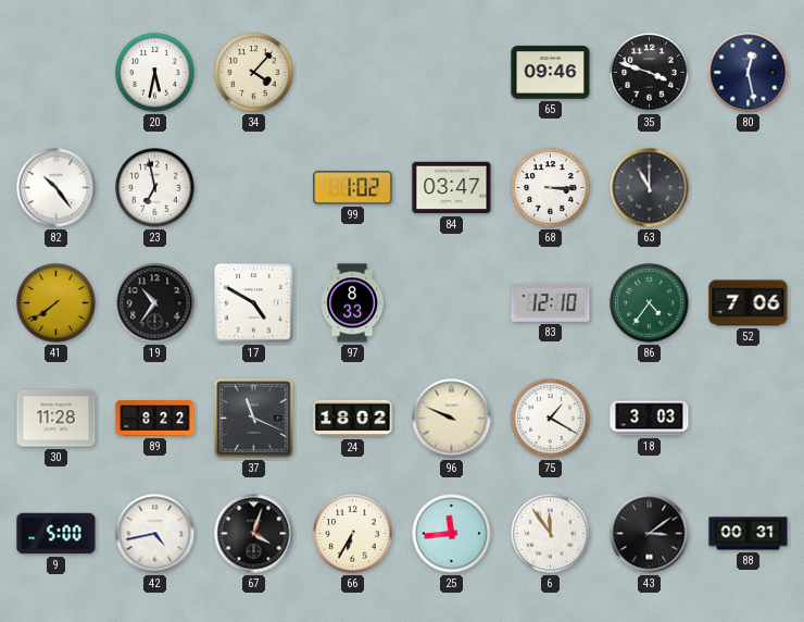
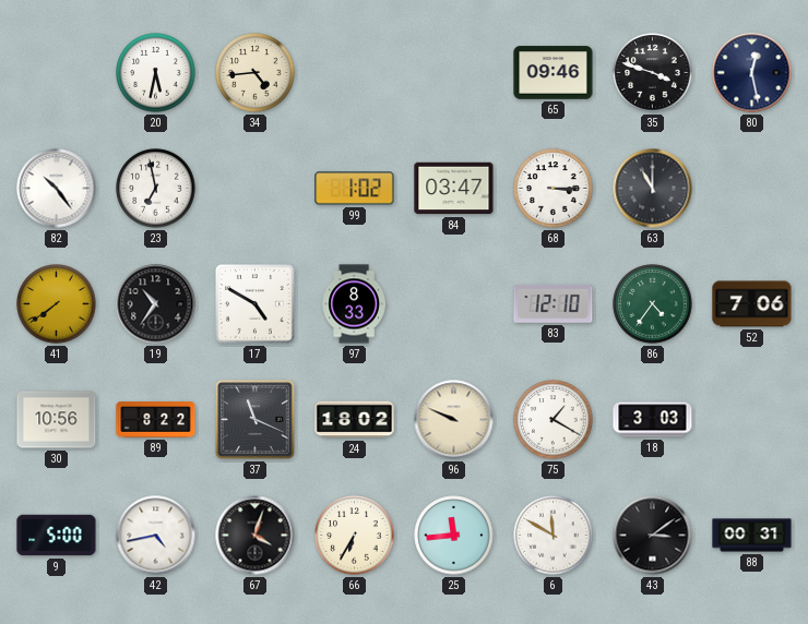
34: 4:07 -> 4:44 (256, 73)
30: 11:28 -> 10:56 (57, 420)
6: 11:54 -> 11:50 (554, 536)
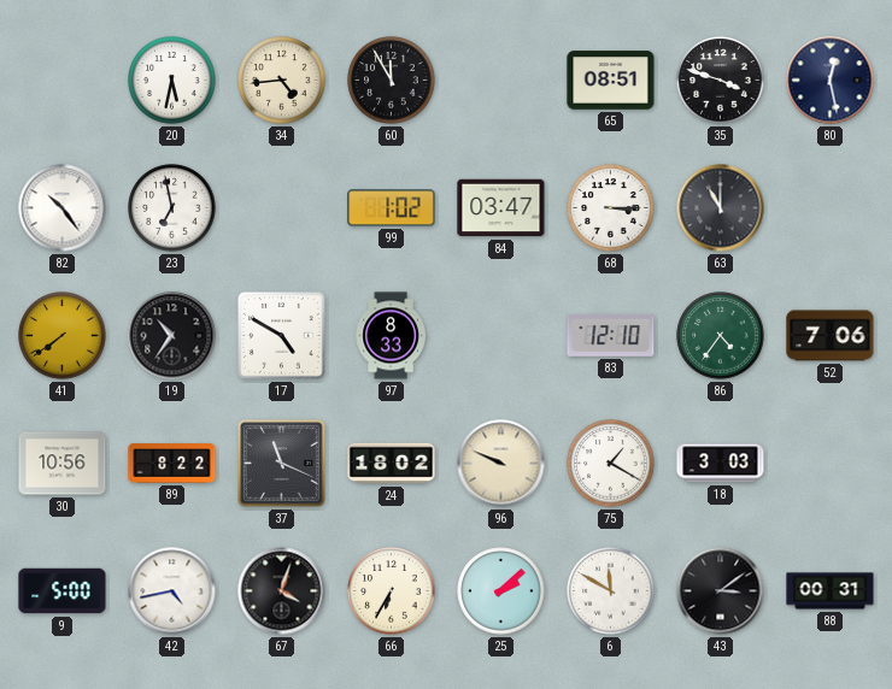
60: none -> 11:55 (392, 81)
65: 09:46 -> 08:51 (611, 81)
25: 11:44 -> 2:08 (501, 591)
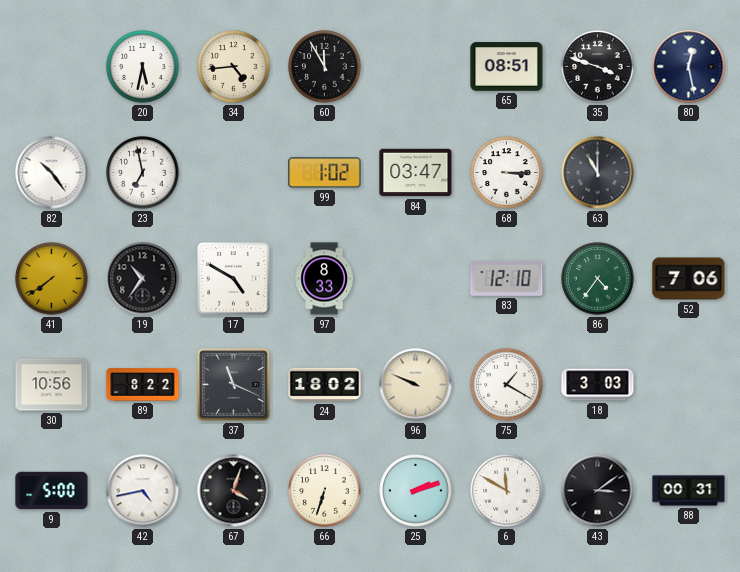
66: 6:35 -> 6:33 (325, 491)
25: 2:08 -> 2:12 (416, 491)
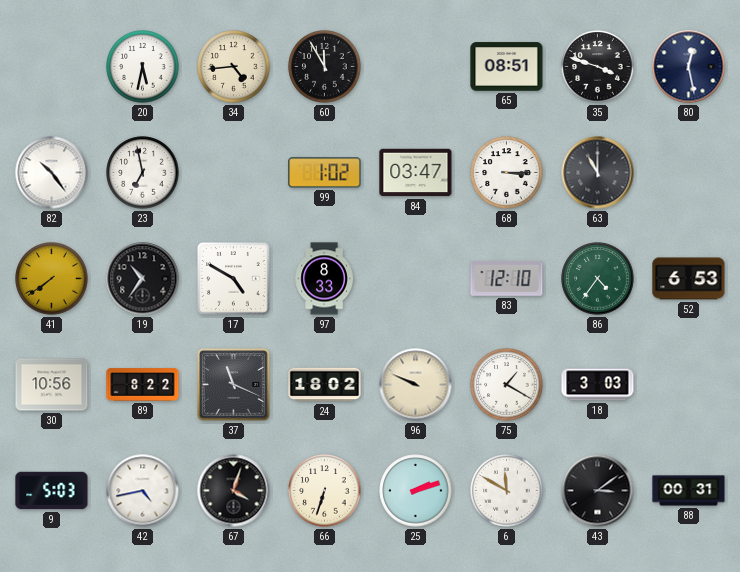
52: 7:06 -> 6:53 (689, 279)
9: 5:00 -> 5:03 (52, 491)
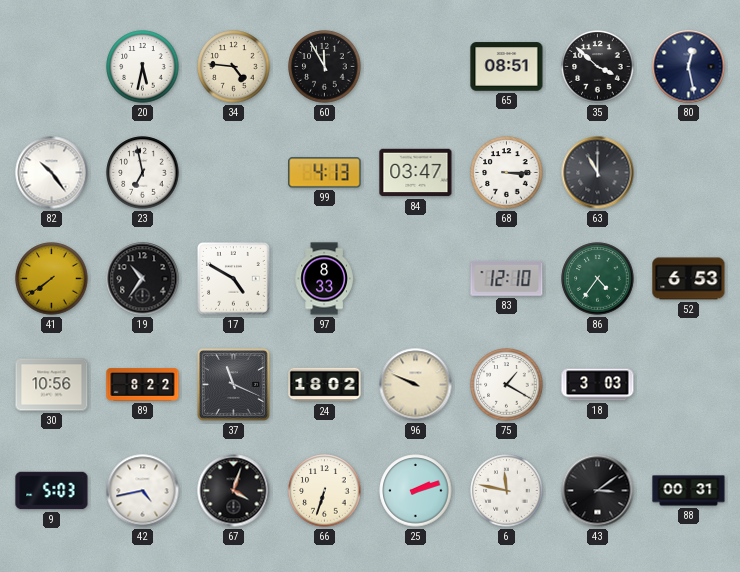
34: 4:44 -> 4:46 (234, 67)
35: 3:48 -> 3:52 (598, 67)
99: 1:02 -> 4:13 (325, 173)
6: 11:50 -> 11:47 (507, 491)
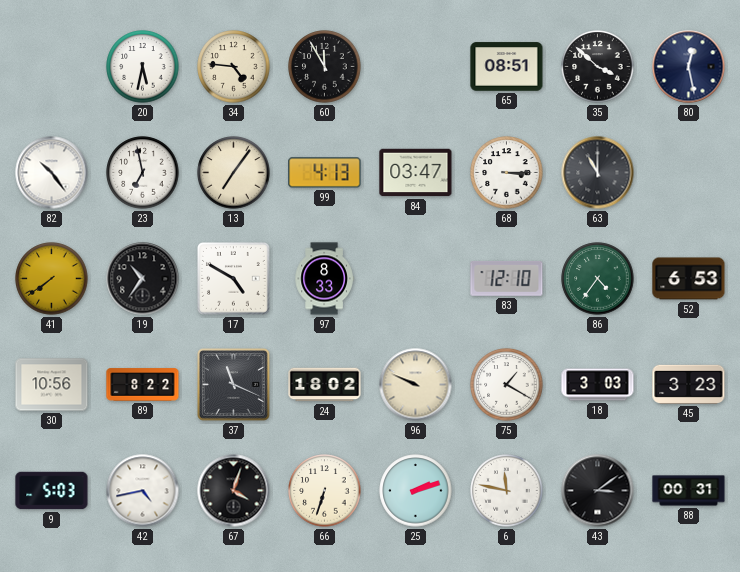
13: none -> 7:06 (234, 173)
45: none -> 3:23 (689, 384)
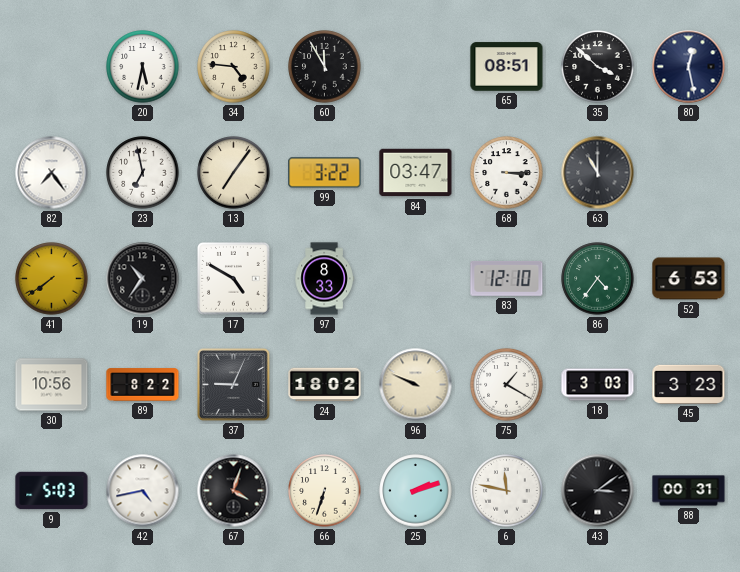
82: 10:24 -> 7:24 (52, 173)
99: 4:13 -> 3:22 (325, 173)
37: 11:19 -> 9:04 (234, 385)
